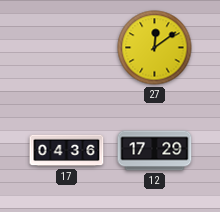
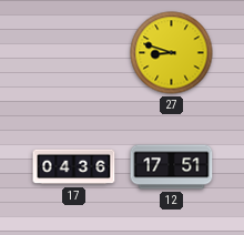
27: 12:09 -> 8:48 (172, 53)
12: 17:29 -> 17:51 (172, 167)
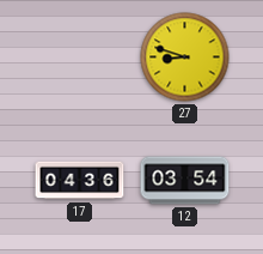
12: 17:51 -> 03:54 (185, 181)
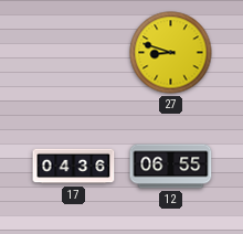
12: 03:54 -> 06:55 (171, 167)
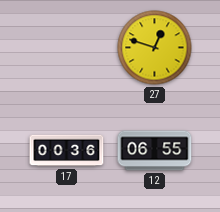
27: 8:48 -> 12:48 (155, 48)
17: 04:36 -> 00:36 (67, 151)
